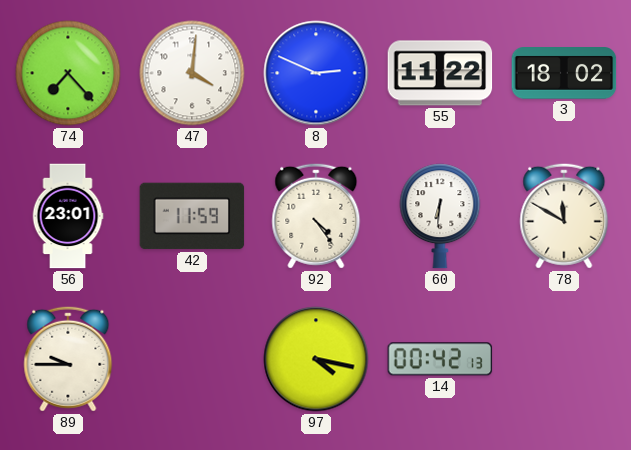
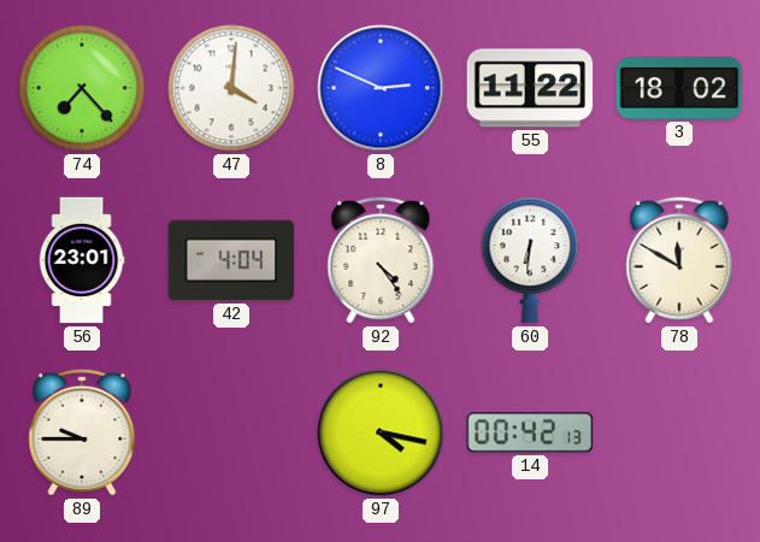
42: 11:59 -> 4:04 (231, 260)
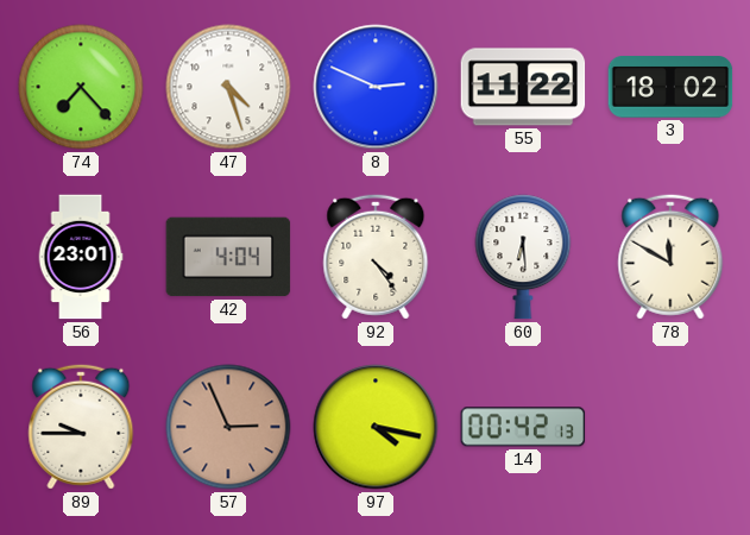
47: 4:01 -> 4:27 (228, 87)
60: 6:31 -> 6:29 (523, 257)
57: none -> 2:56 (228, 427)
